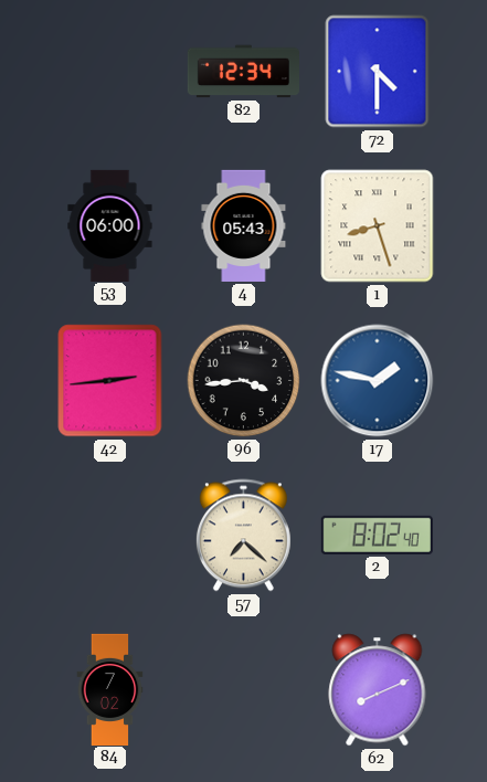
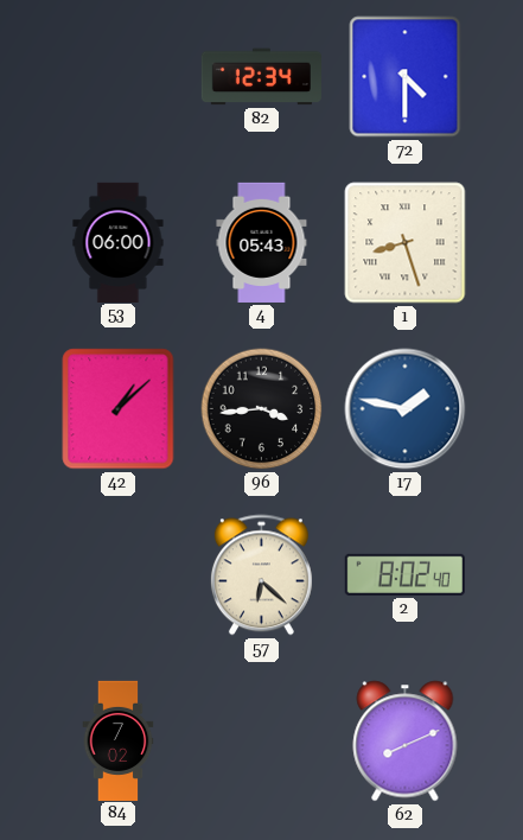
42: 2:44 -> 1:08 (119, 409)
57: 7:22 -> 6:22 (261, 575)
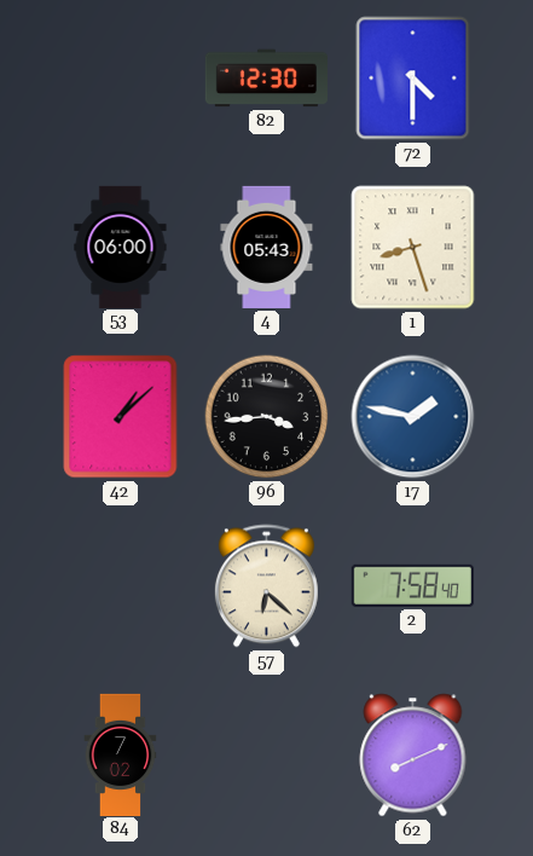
82: 12:34 -> 12:30 (266, 79)
2: 8:02 -> 7:58 (412, 585)
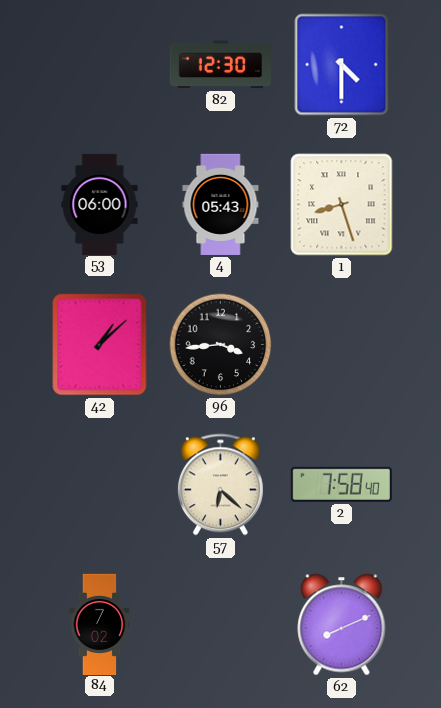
17: 1:47 -> none (413, 417)
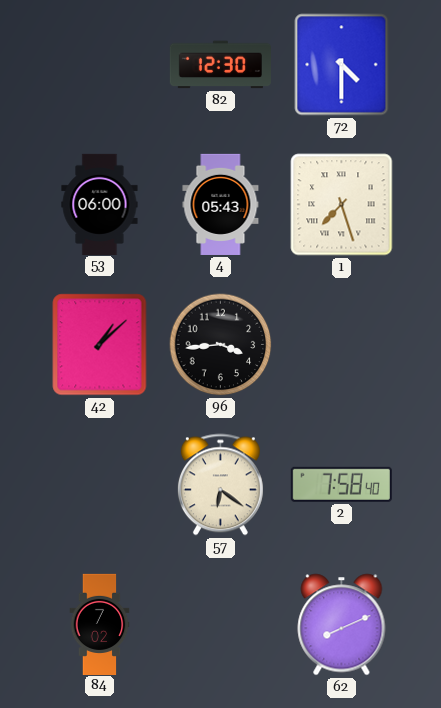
1: 8:27 -> 7:27 (342, 205)
57: 6:22 -> 6:21 (220, 485)
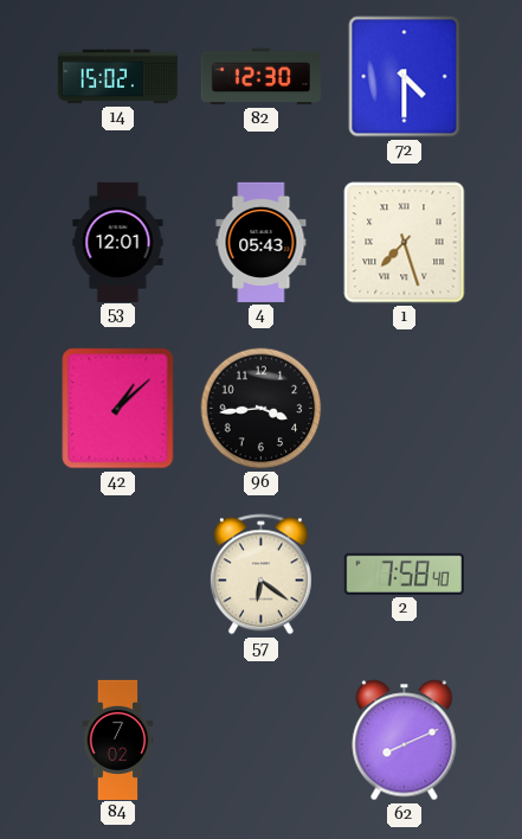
14: none -> 15:02 (117, 77)
53: 06:00 -> 12:01 (118, 242)
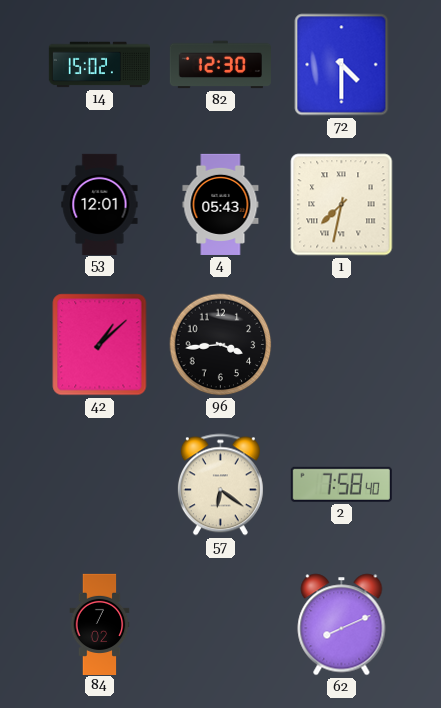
1: 7:27 -> 7:32 (342, 205)
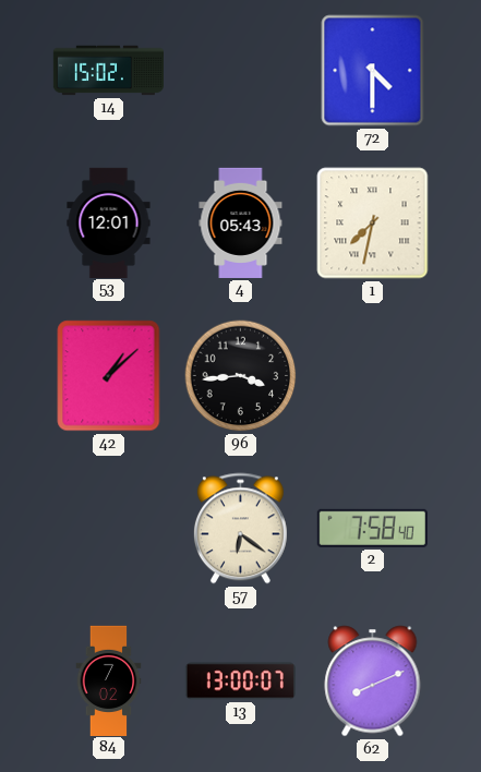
82: 12:30 -> none (220, 65)
13: none -> 13:00 (240, 681)
